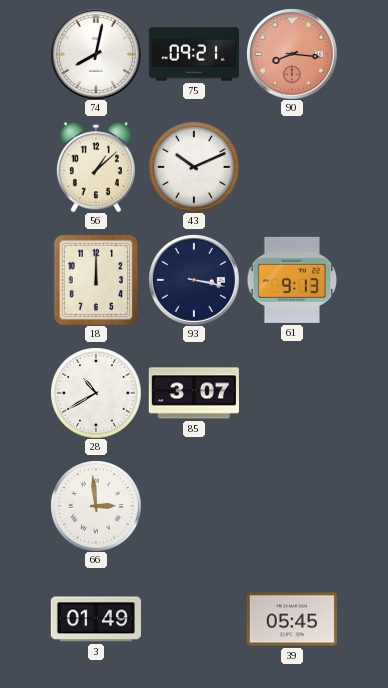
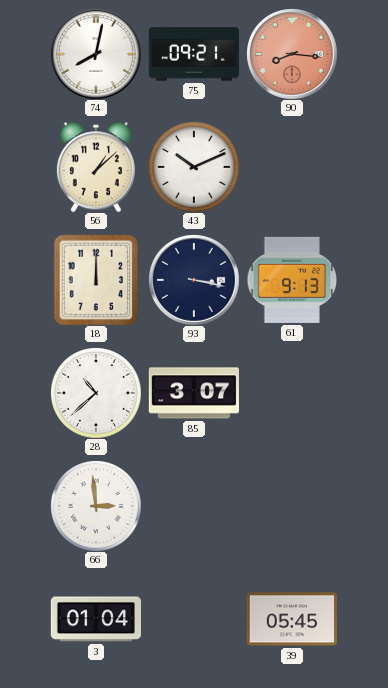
28: 10:40 -> 10:38 (96, 393)
3: 01:49 -> 01:04 (95, 619)
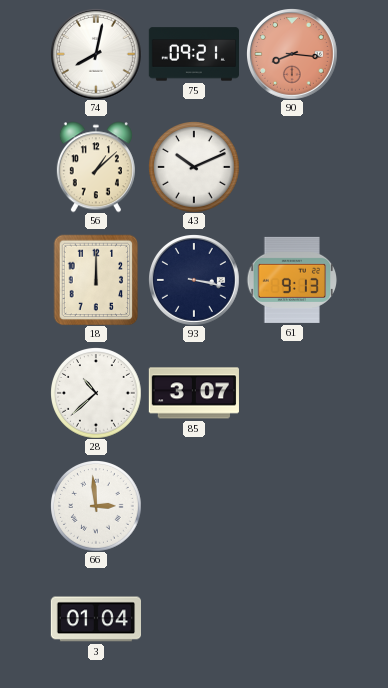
39: 05:45 -> none (292, 619)
